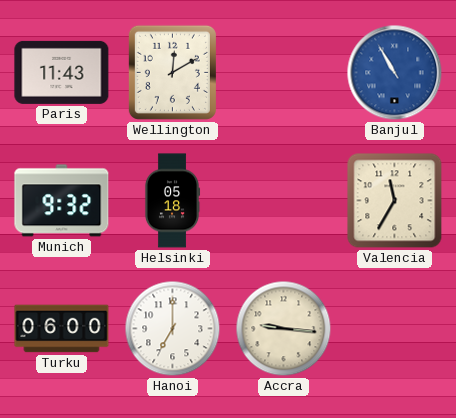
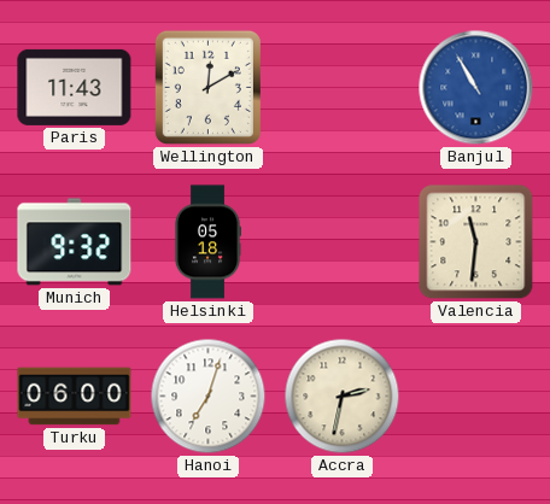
Valencia: 11:35 -> 11:31 (476, 242)
Hanoi: 7:00 -> 7:03 (209, 397)
Accra: 9:16 -> 2:32 (343, 397)
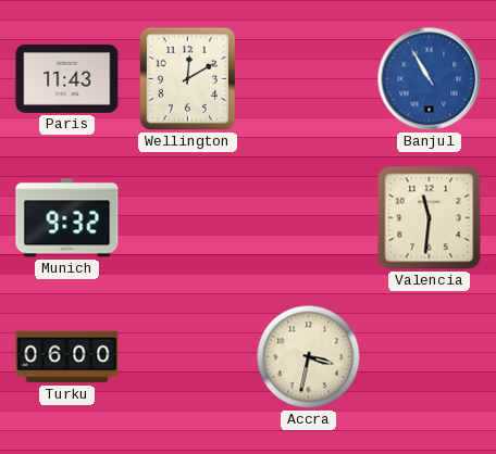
Helsinki: 05:18 -> none (207, 242)
Hanoi: 7:03 -> none (209, 397)
Accra: 2:32 -> 3:32 (309, 357)
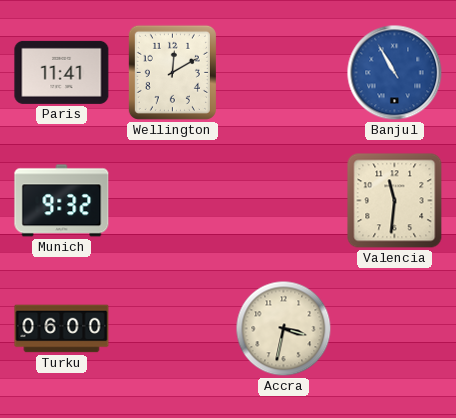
Paris: 11:43 -> 11:41 (62, 72)
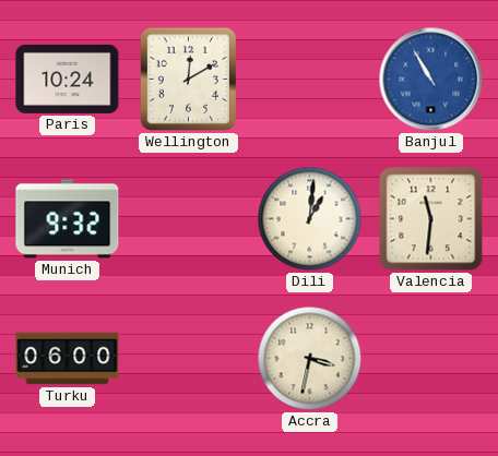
Paris: 11:41 -> 10:24 (68, 79)
Dili: none -> 1:01 (310, 219)
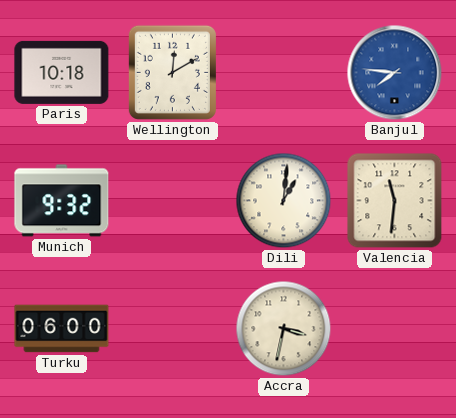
Paris: 10:24 -> 10:18 (62, 72)
Banjul: 10:55 -> 7:46 (395, 73)
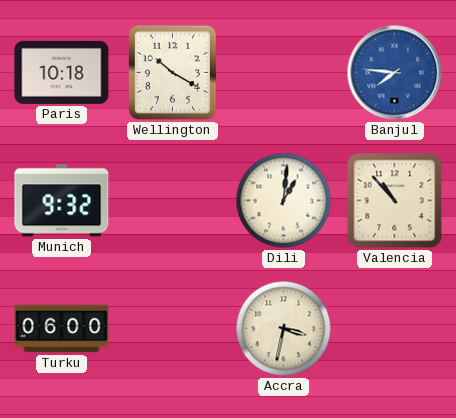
Wellington: 12:10 -> 10:20 (172, 72)
Valencia: 11:31 -> 10:53 (395, 201)
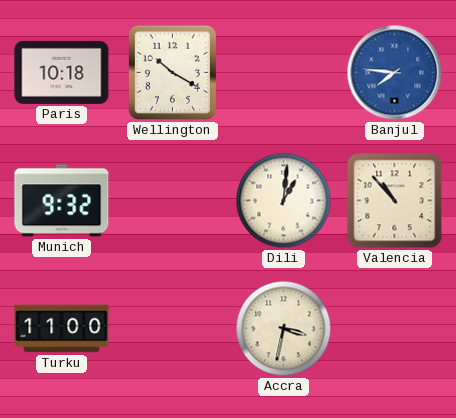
Turku: 06:00 -> 11:00 (62, 329)
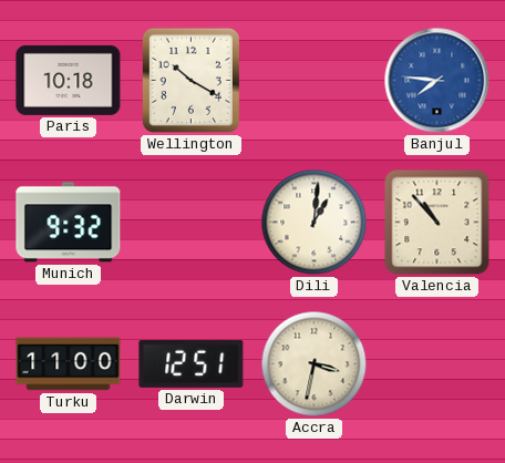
Darwin: none -> 12:51 (192, 363)
